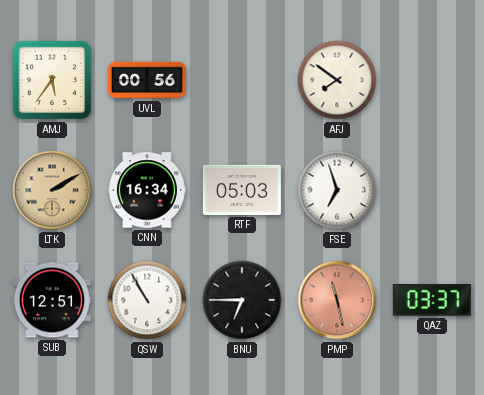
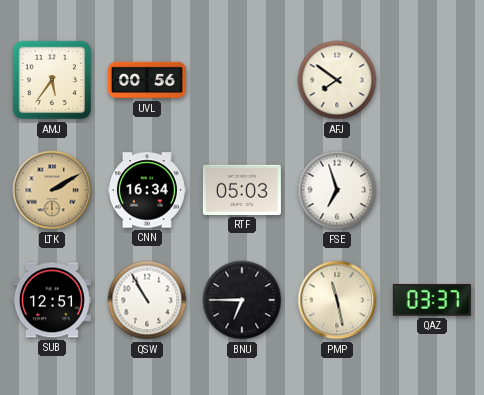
PMP dial: salmon -> cream (337, 300)
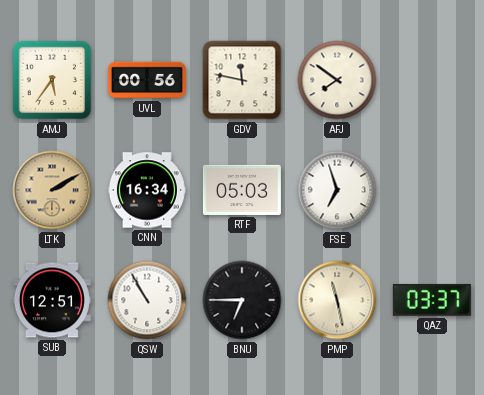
GDV: none -> 11:47 (242, 80)
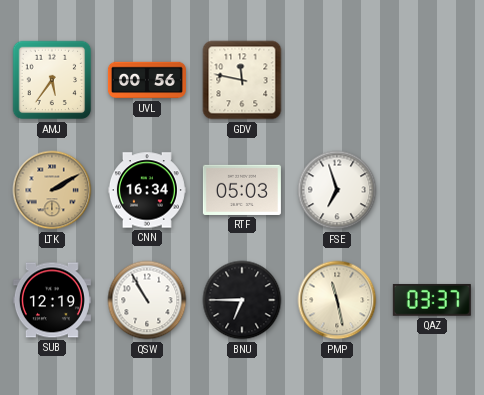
AFJ: 7:51 -> none (337, 80)
SUB: 12:51 -> 12:19 (52, 300)
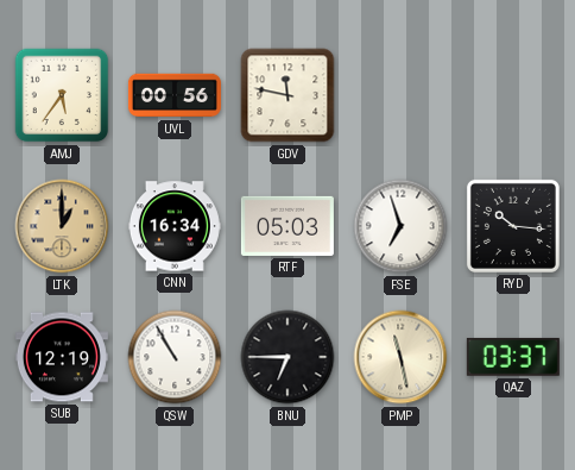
LTK: 2:10 -> 1:00 (62, 226)
RYD: none -> 10:16 (513, 226)
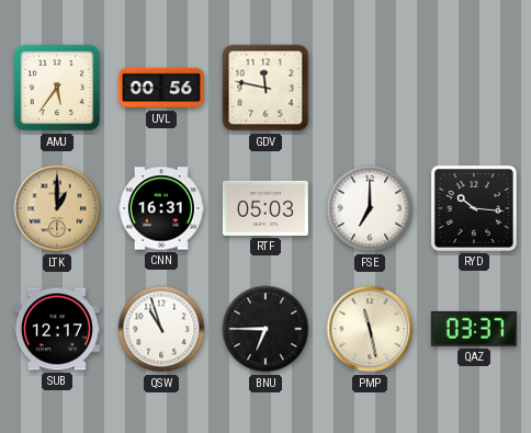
CNN: 16:34 -> 16:31 (161, 208)
FSE: 6:57 -> 7:00 (370, 208)
SUB: 12:19 -> 12:17 (57, 329)
QSW: 10:55 -> 10:57 (161, 329)
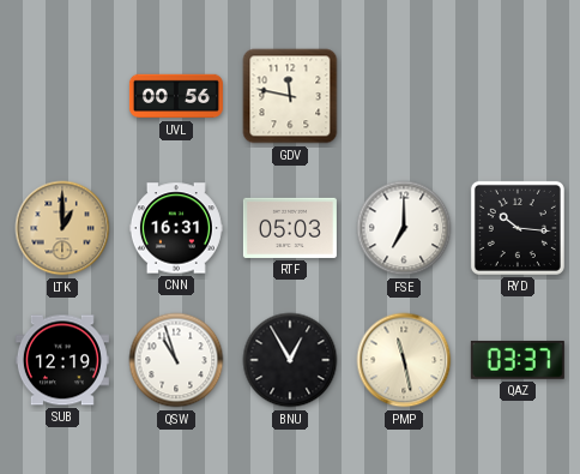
AMJ: 5:36 -> none (57, 88)
SUB: 12:17 -> 12:19 (62, 360)
BNU: 6:45 -> 12:55 (290, 360)
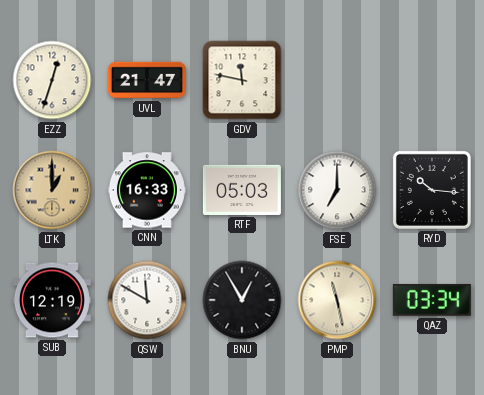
EZZ: none -> 12:33 (52, 80)
UVL: 00:56 -> 21:47 (147, 80)
CNN: 16:31 -> 16:33 (147, 190)
QSW: 10:57 -> 11:50 (147, 300)
QAZ: 03:37 -> 03:34 (432, 300)
